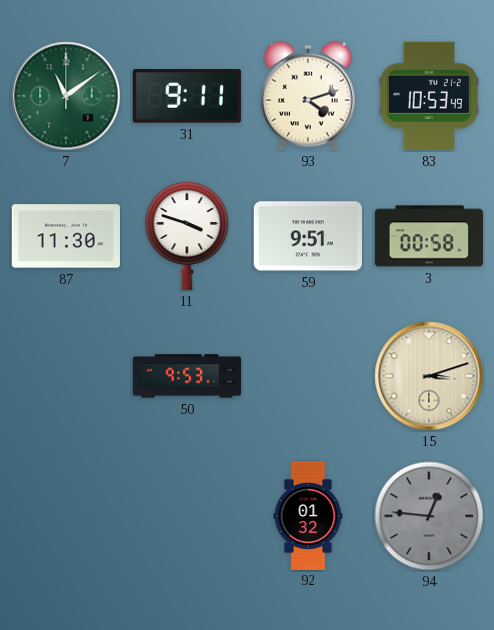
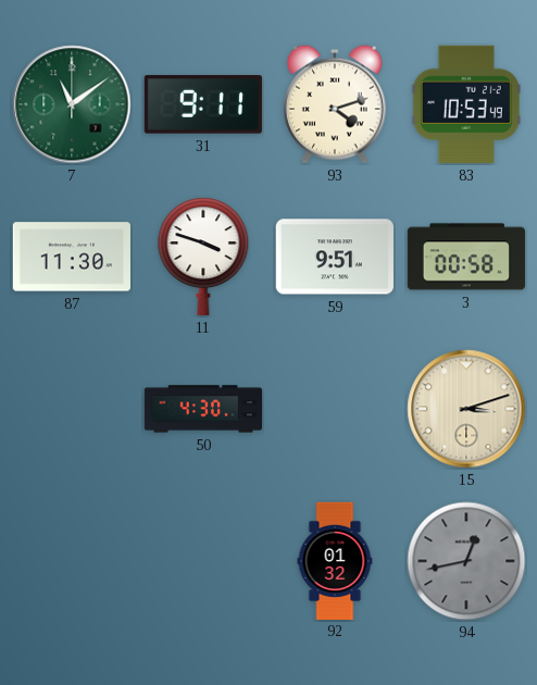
50: 9:53 -> 4:30 (202, 409)
94: 12:46 -> 12:43 (466, 561)
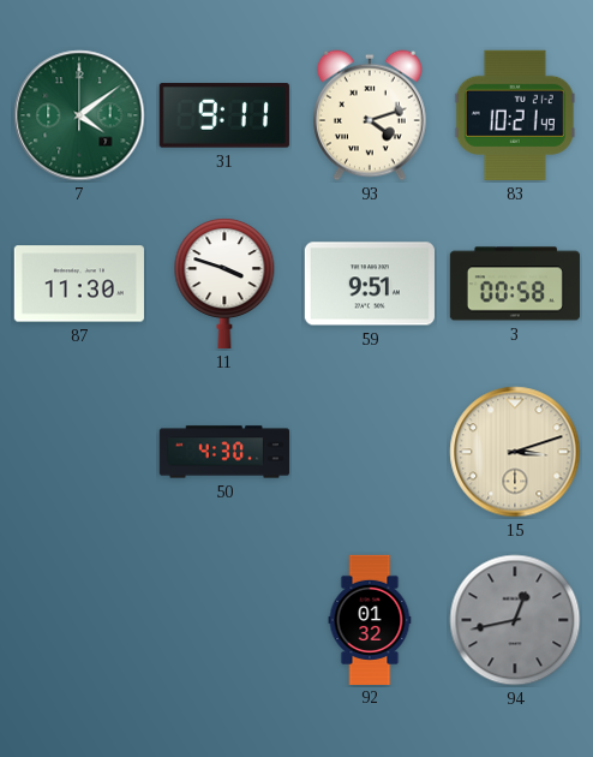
7: 11:09 -> 4:09 (79, 115)
83: 10:53 -> 10:21 (515, 115)
